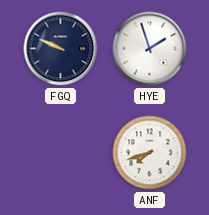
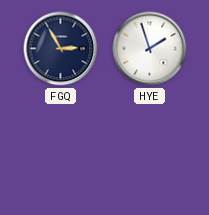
FGQ: 9:49 -> 2:55 (61, 49)
ANF: 7:42 -> none (150, 153)
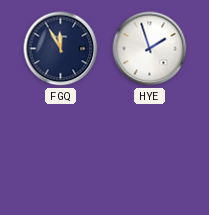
FGQ: 2:55 -> 11:55 (61, 49)
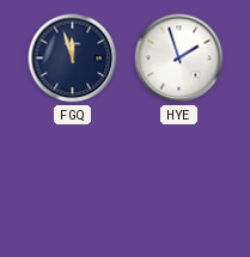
FGQ: 11:55 -> 11:57 (73, 59)
